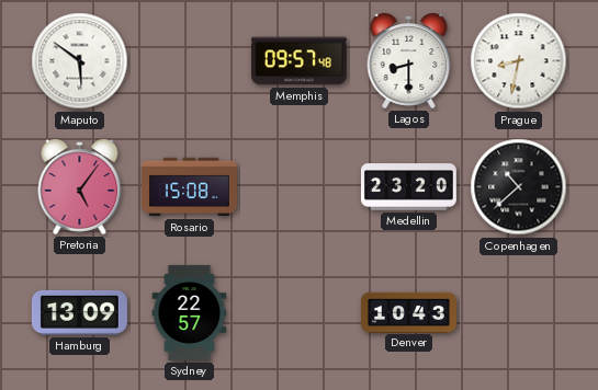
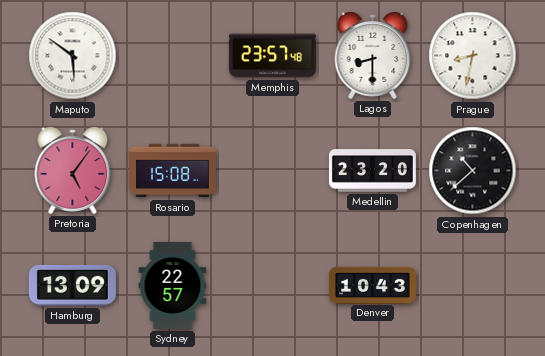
Memphis: 09:57 -> 23:57 (272, 56)
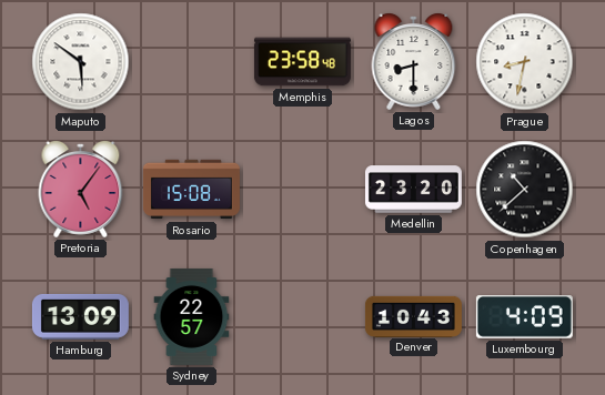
Memphis: 23:57 -> 23:58 (302, 62)
Luxembourg: none -> 4:09 (524, 317)
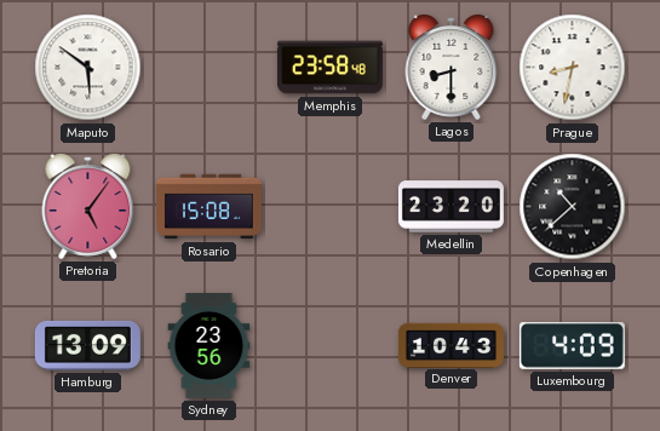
Sydney: 22:57 -> 23:56 (210, 345)
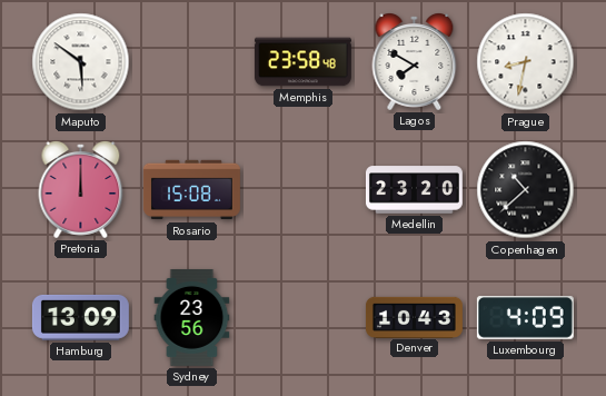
Lagos: 8:30 -> 7:50 (415, 62)
Pretoria: 5:06 -> 12:00 (81, 190)
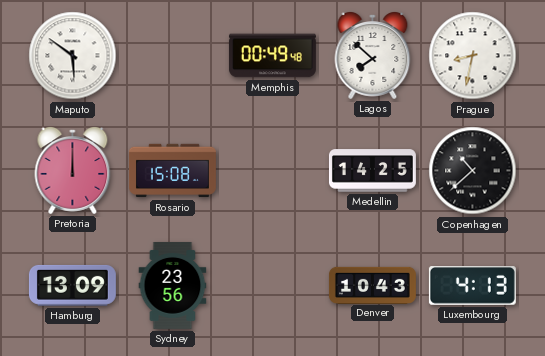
Memphis: 23:58 -> 00:49 (272, 56)
Lagos: 7:50 -> 7:52 (373, 56)
Medellin: 23:20 -> 14:25 (372, 171)
Luxembourg: 4:09 -> 4:13 (472, 286)
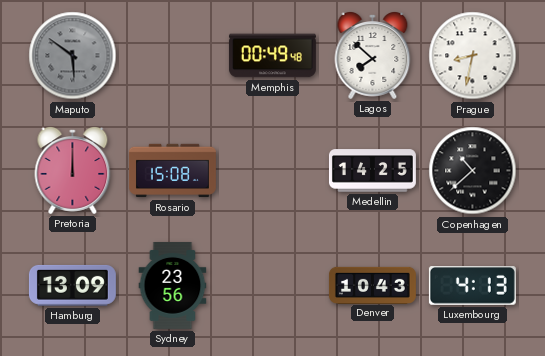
Maputo dial: white -> grey (73, 56)
